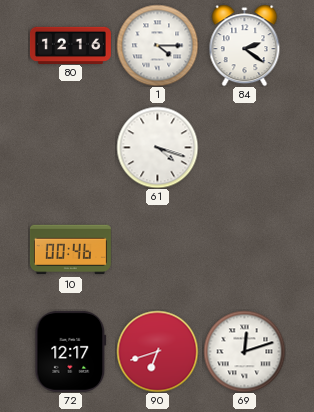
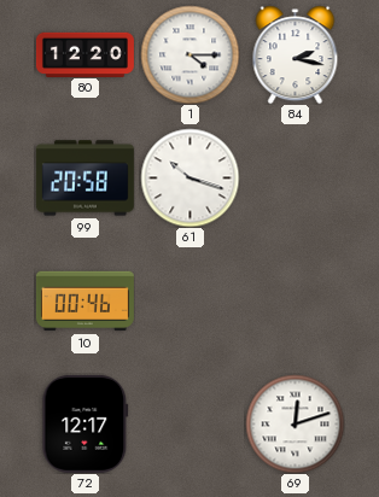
80: 12:16 -> 12:20 (84, 54)
84: 2:21 -> 2:17 (296, 54)
99: none -> 20:58 (84, 179)
61: 4:18 -> 10:18 (189, 177)
90: 6:42 -> none (157, 351)
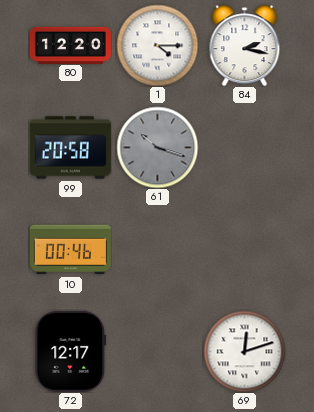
61 dial: white -> grey (157, 147)
